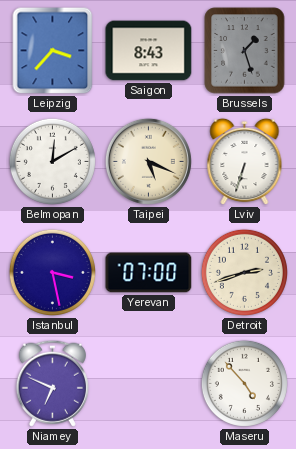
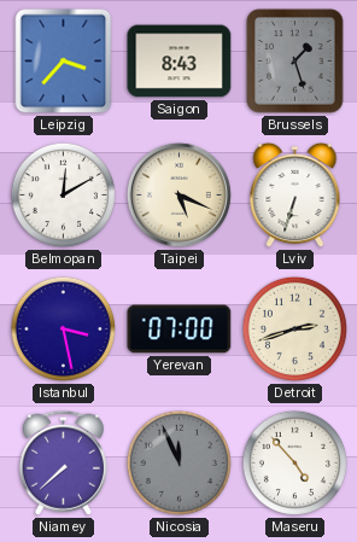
Niamey: 6:49 -> 7:38 (63, 462)
Nicosia: none -> 11:56 (178, 462)
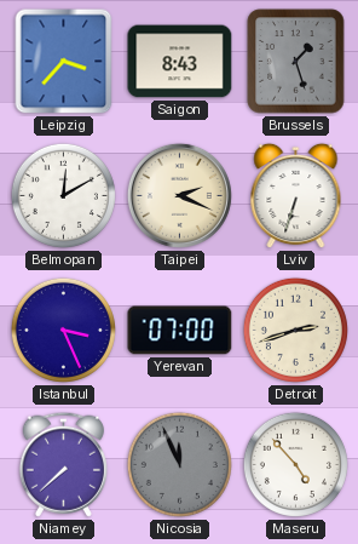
Taipei: 5:19 -> 2:19 (179, 195)
Istanbul: 3:28 -> 3:26 (63, 330)
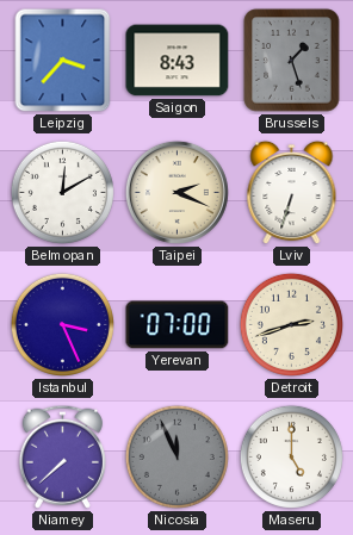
Maseru: 4:53 -> 5:00 (291, 456)
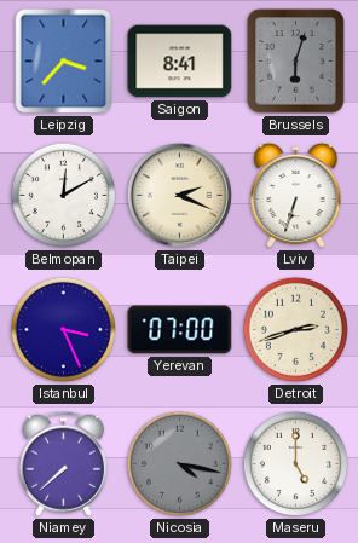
Saigon: 8:43 -> 8:41 (180, 62)
Brussels: 1:27 -> 6:03 (296, 62)
Nicosia: 11:56 -> 4:17 (179, 463)
